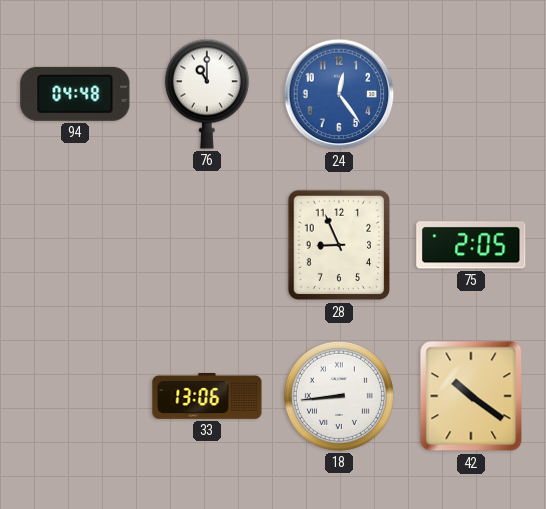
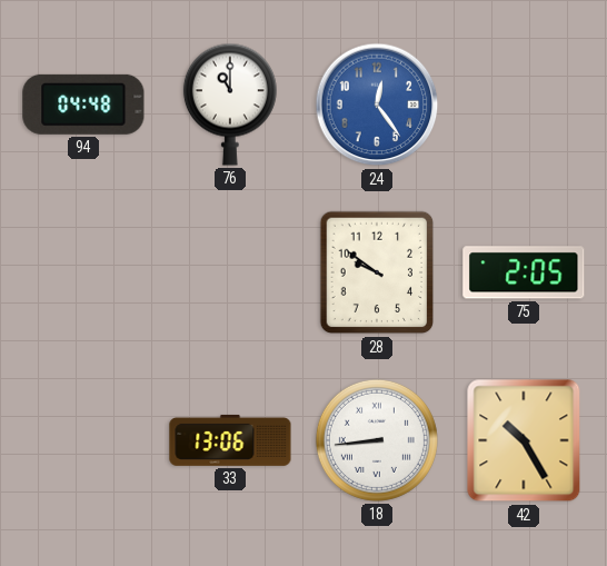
28: 8:56 -> 9:51 (377, 272)
42: 10:21 -> 10:25 (524, 440)
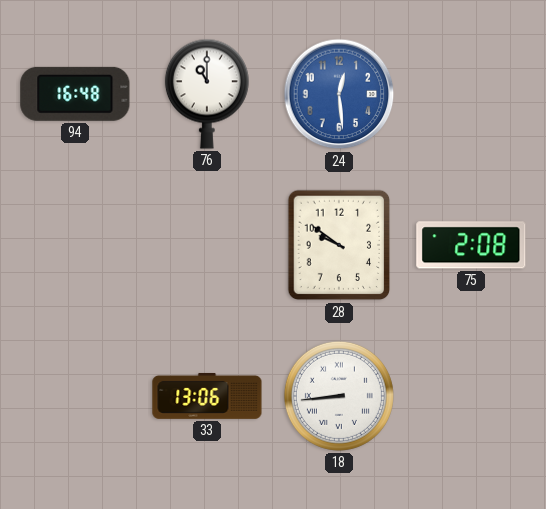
94: 04:48 -> 16:48 (75, 94)
24: 12:24 -> 12:29 (339, 94)
75: 2:05 -> 2:08 (471, 245)
42: 10:25 -> none (524, 440)
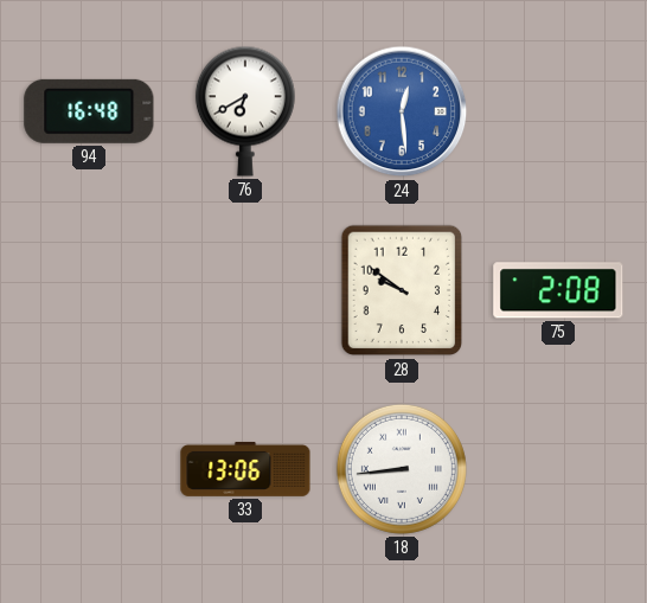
76: 11:00 -> 6:40 (245, 111)
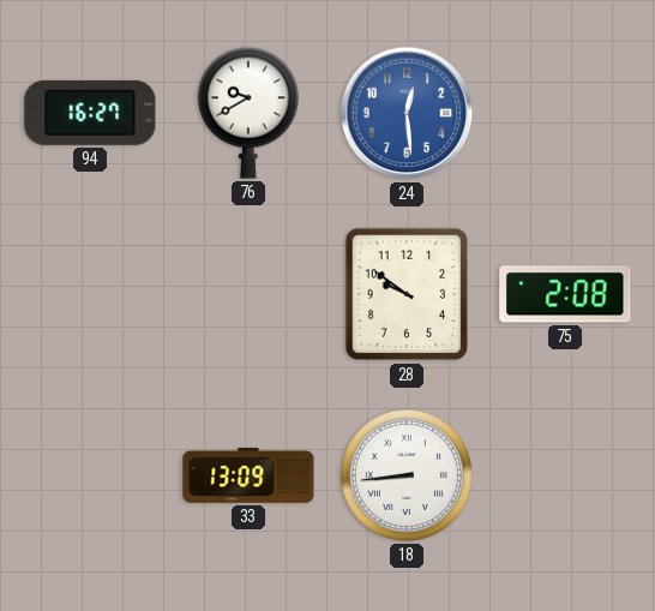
94: 16:48 -> 16:27 (90, 113)
76: 6:40 -> 9:40 (248, 113)
33: 13:06 -> 13:09 (248, 475)
